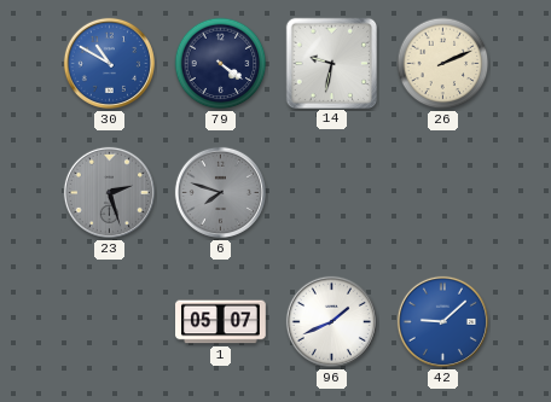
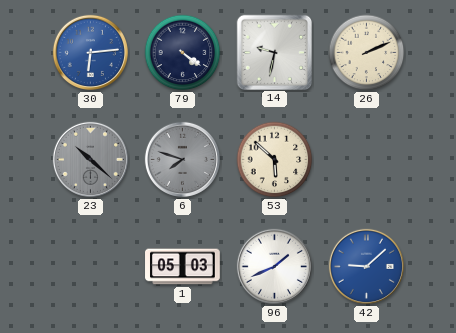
30: 10:50 -> 6:14 (90, 52)
23: 2:27 -> 10:22 (90, 159)
53: none -> 5:52 (275, 160)
1: 05:07 -> 05:03 (183, 267)
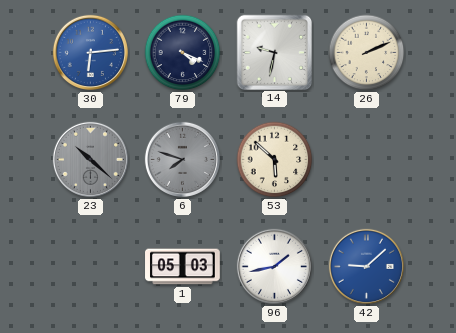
79: 4:21 -> 4:19 (183, 53)
96: 1:41 -> 1:43 (274, 266)
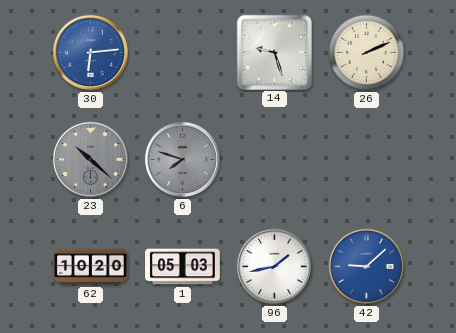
79: 4:19 -> none (183, 53)
14: 9:32 -> 9:27 (274, 52)
53: 5:52 -> none (275, 160)
62: none -> 10:20 (91, 267)
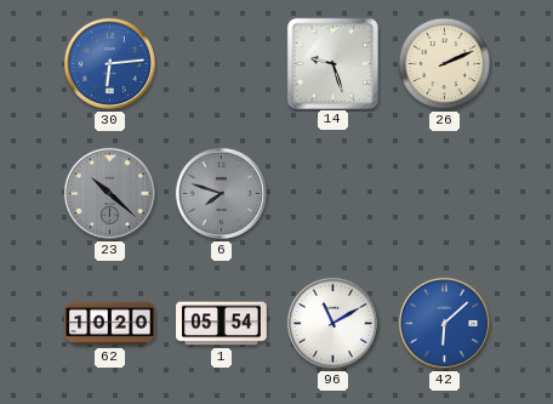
1: 05:03 -> 05:54 (222, 324)
96: 1:43 -> 11:10 (332, 323)
42: 9:08 -> 6:08 (444, 323)
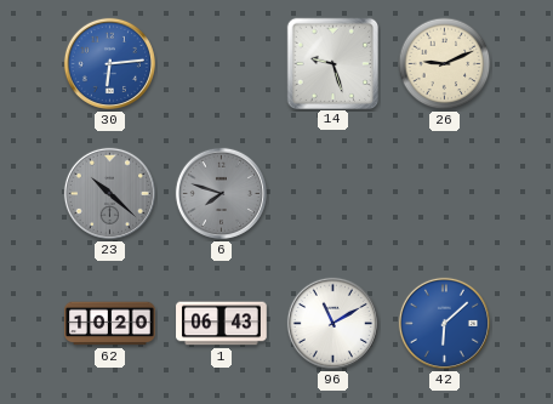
26: 2:11 -> 9:11 (445, 64)
1: 05:54 -> 06:43 (222, 324)
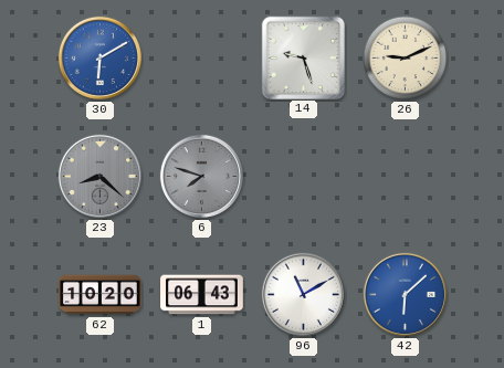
30: 6:14 -> 6:10 (99, 57)
23: 10:22 -> 8:22 (99, 176)
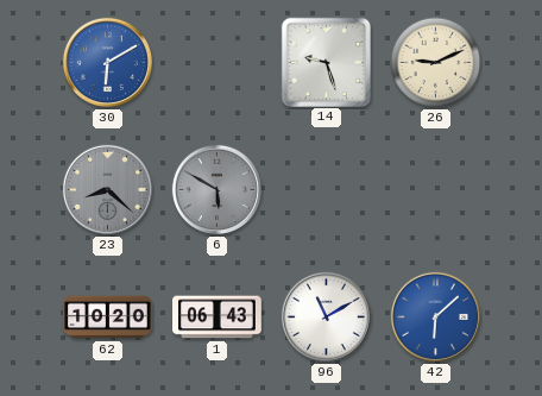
6: 7:48 -> 5:50 (216, 189)
